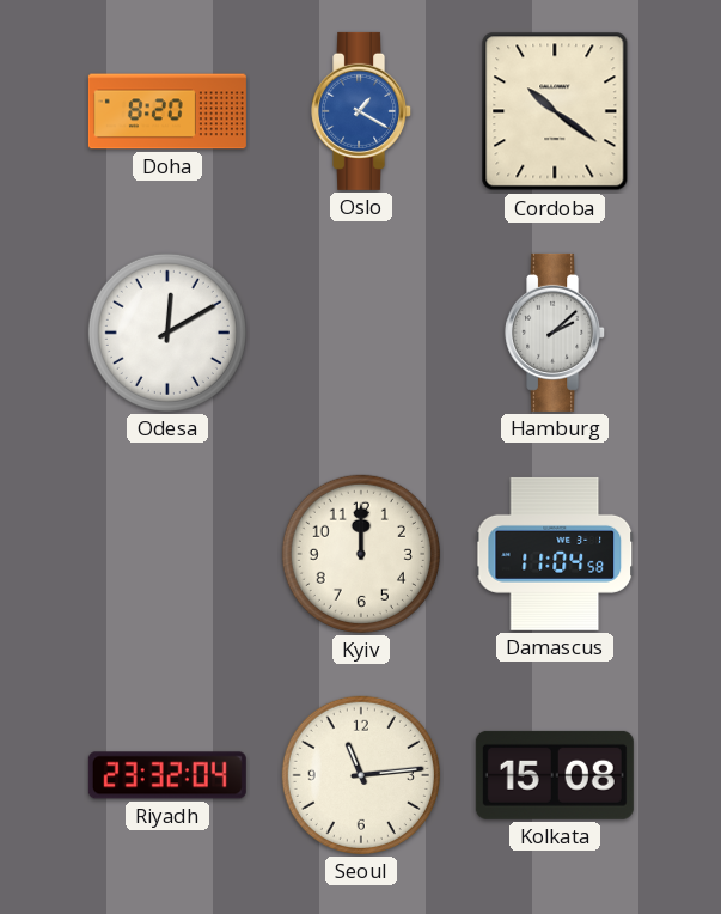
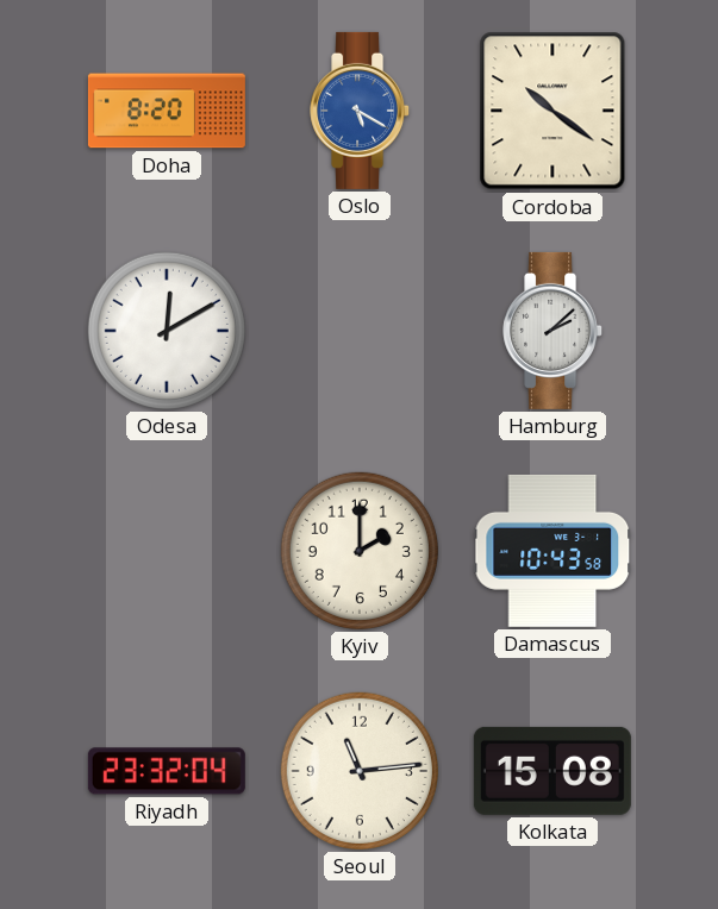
Oslo: 1:20 -> 5:20 (361, 111)
Kyiv: 12:00 -> 2:00 (360, 551)
Damascus: 11:04 -> 10:43 (552, 551)
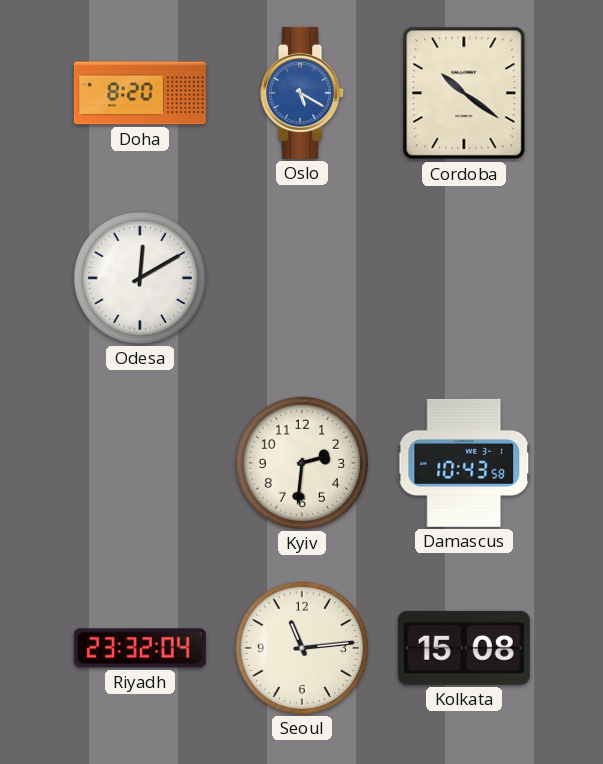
Hamburg: 2:08 -> none (554, 331)
Kyiv: 2:00 -> 2:31 (302, 463)
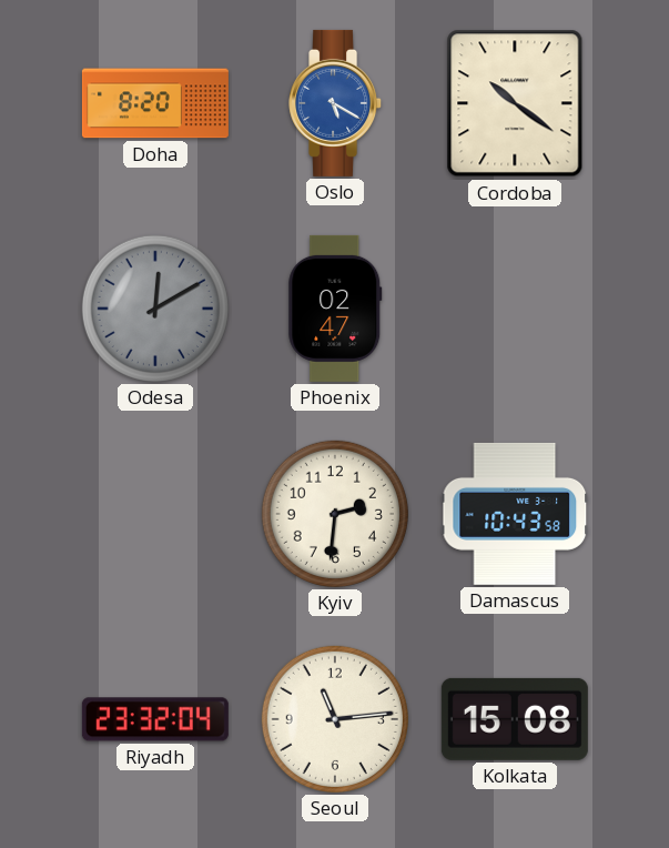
Odesa dial: white -> grey (155, 309)
Phoenix: none -> 02:47 (335, 309)
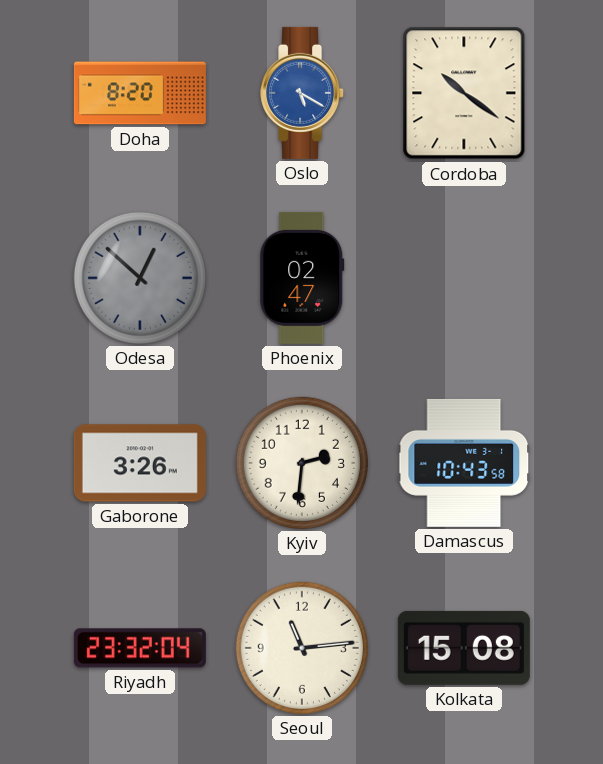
Odesa: 12:10 -> 12:52 (140, 278)
Gaborone: none -> 3:26 (140, 463)
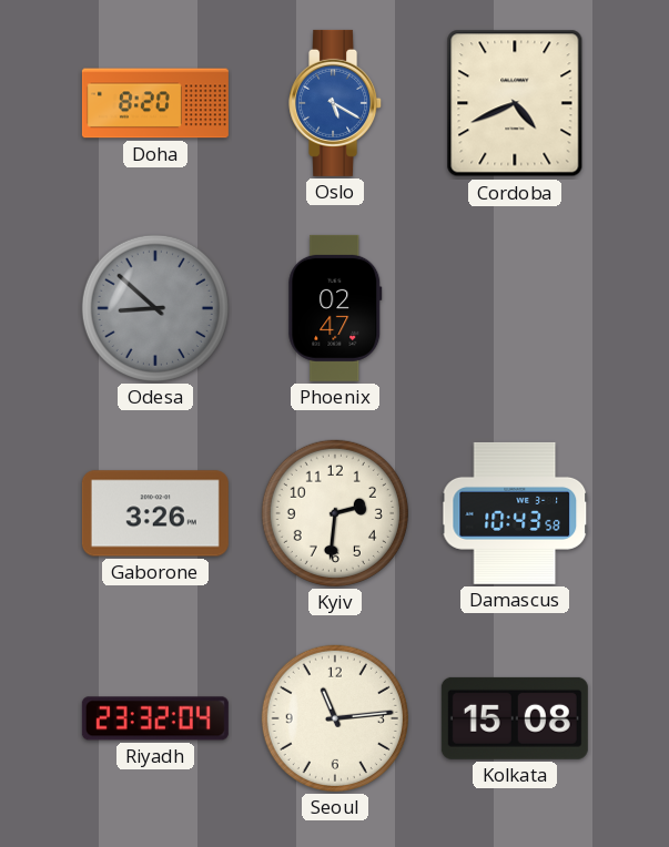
Cordoba: 10:21 -> 4:41 (515, 103)
Odesa: 12:52 -> 8:52 (155, 308)
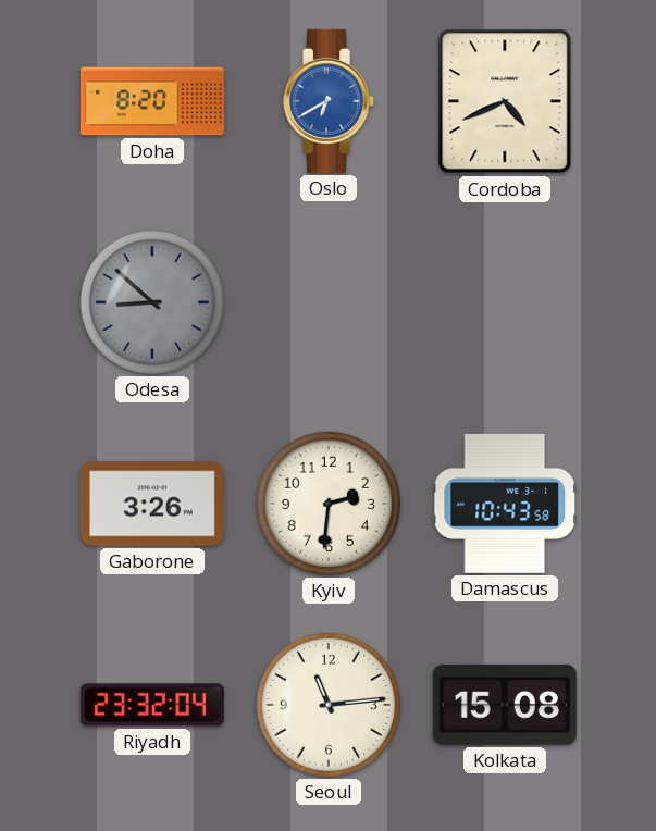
Oslo: 5:20 -> 6:40 (330, 101)
Phoenix: 02:47 -> none (335, 308)
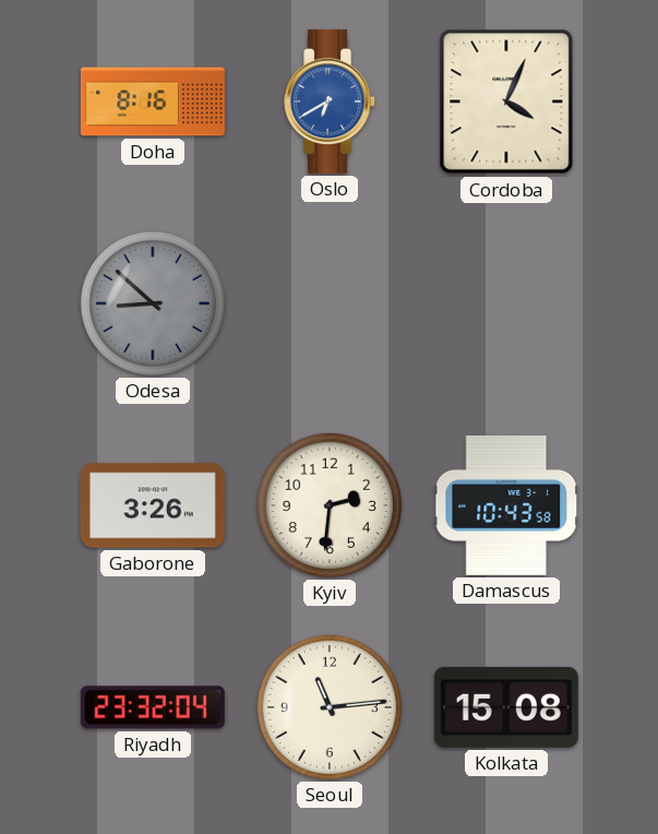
Doha: 8:20 -> 8:16 (153, 102)
Cordoba: 4:41 -> 4:04 (506, 102)
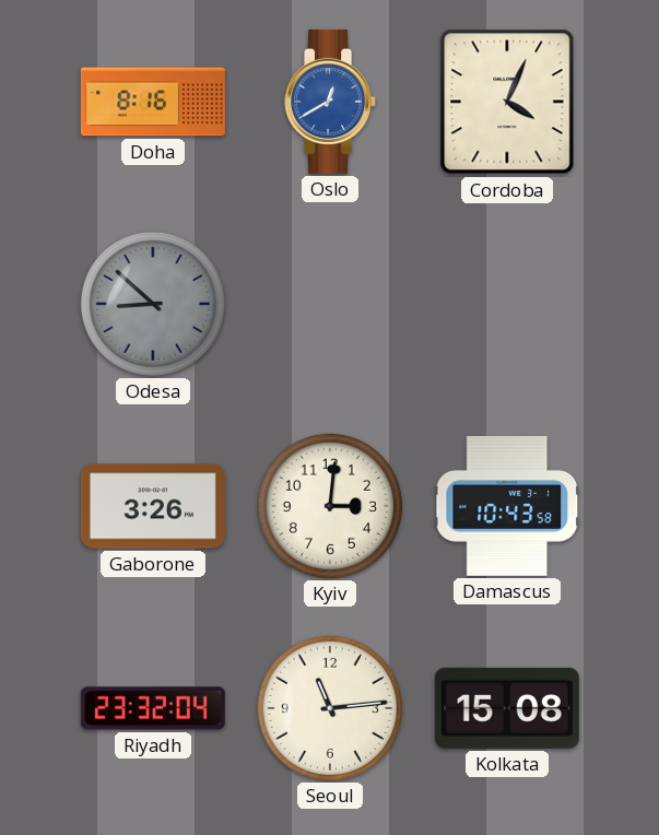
Oslo: 6:40 -> 12:40 (331, 102)
Kyiv: 2:31 -> 3:01 (330, 506)
